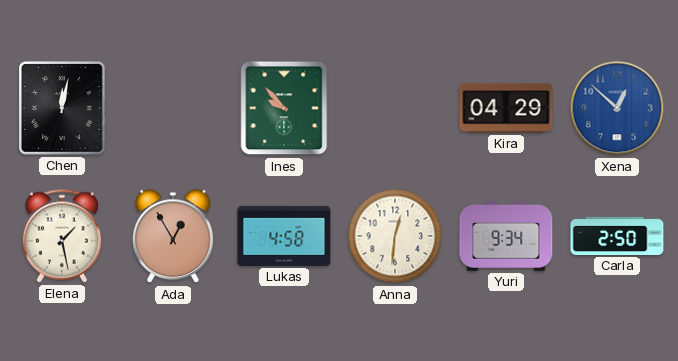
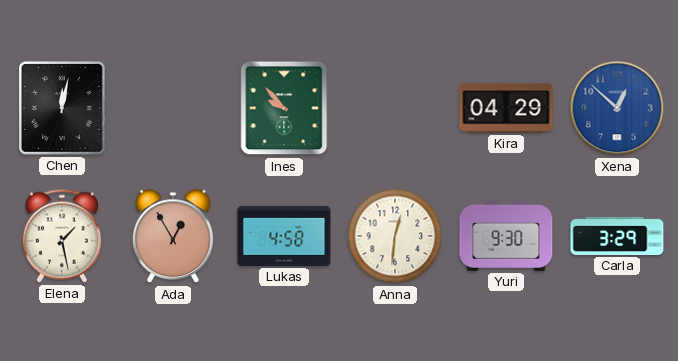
Yuri: 9:34 -> 9:30 (506, 236)
Carla: 2:50 -> 3:29 (617, 236)
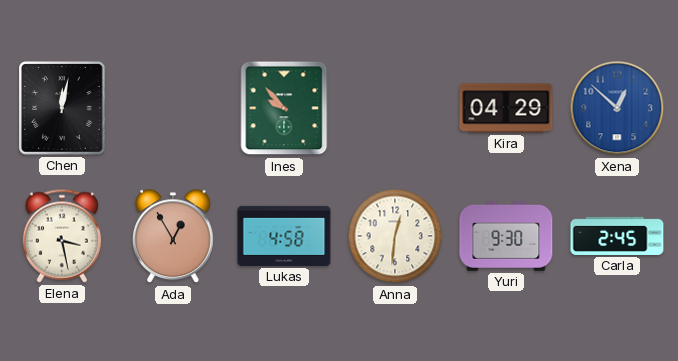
Elena: 1:28 -> 3:28 (61, 236)
Carla: 3:29 -> 2:45 (617, 236)
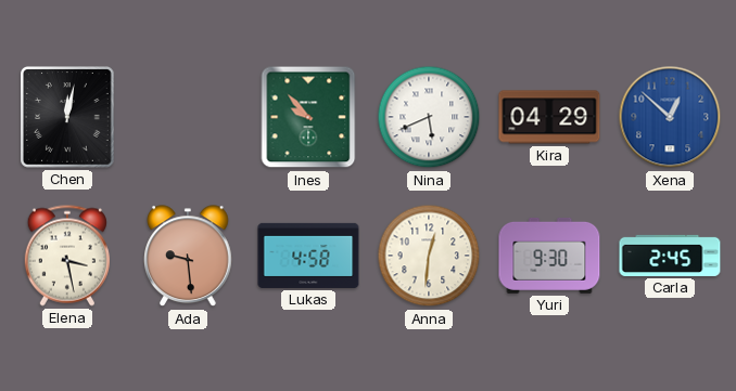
Nina: none -> 5:41 (429, 117)
Ada: 12:55 -> 9:29 (189, 257)
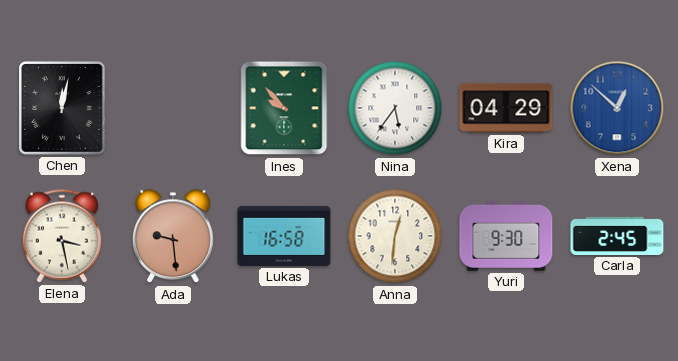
Nina: 5:41 -> 5:36 (395, 108)
Lukas: 4:58 -> 16:58 (284, 236)
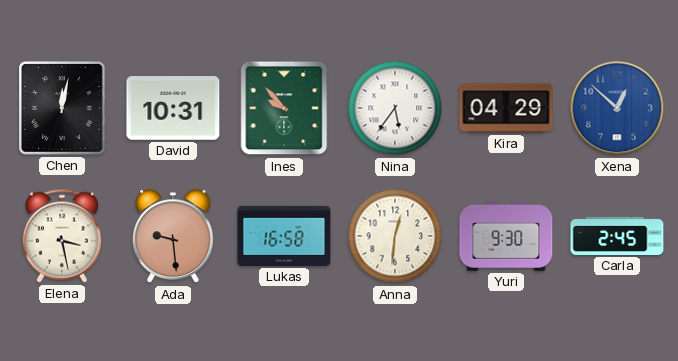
David: none -> 10:31 (173, 108)
